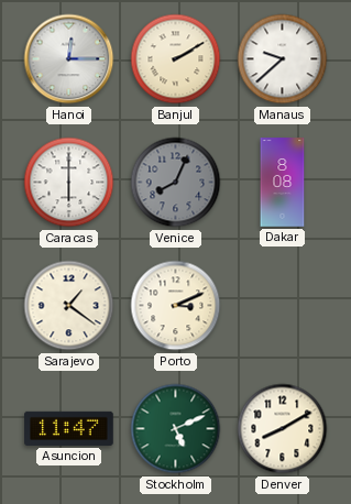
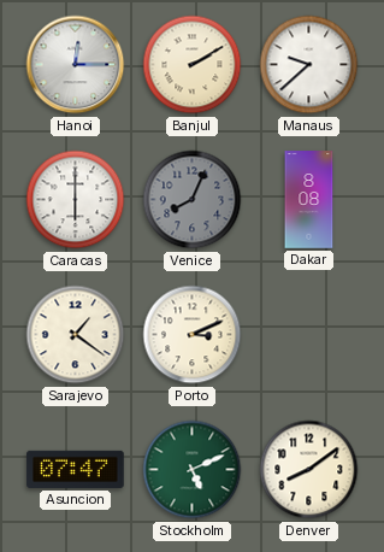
Asuncion: 11:47 -> 07:47 (76, 469)
Denver: 8:10 -> 8:09 (309, 470)
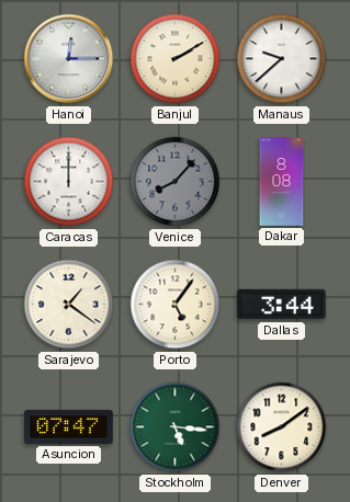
Caracas: 6:00 -> 12:00 (69, 182)
Venice: 8:04 -> 8:07 (176, 182)
Porto: 3:11 -> 5:06 (176, 305)
Dallas: none -> 3:44 (282, 305)
Stockholm: 5:11 -> 5:16 (176, 427)
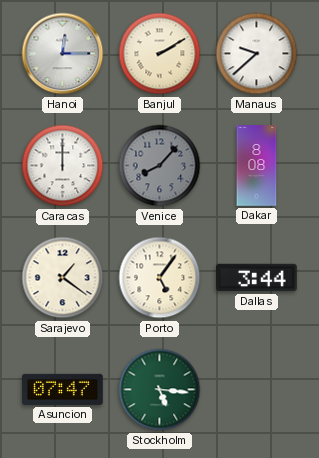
Denver: 8:09 -> none (282, 427)
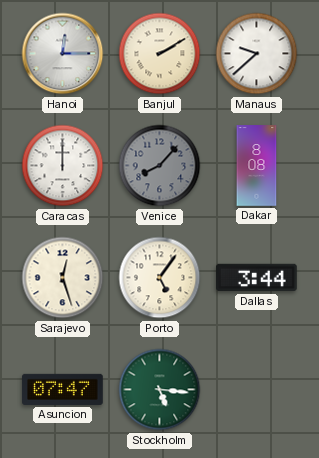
Sarajevo: 1:21 -> 12:27 (63, 278)
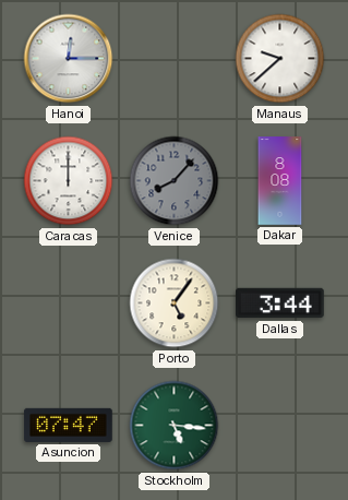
Banjul: 2:10 -> none (160, 54)
Sarajevo: 12:27 -> none (63, 278)
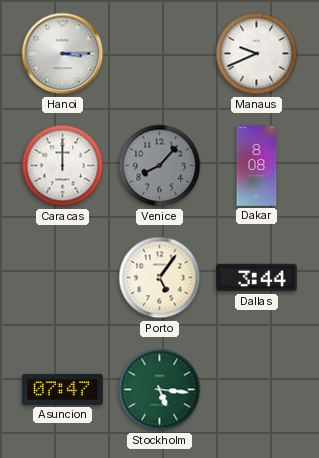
Hanoi: 12:15 -> 3:15 (63, 54)
Manaus: 9:38 -> 9:41 (257, 54)
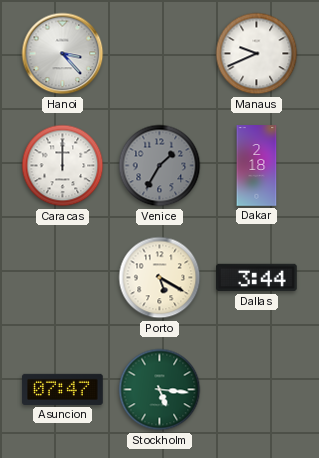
Hanoi: 3:15 -> 3:23 (63, 54)
Venice: 8:07 -> 1:35 (160, 166)
Dakar: 8:08 -> 2:18 (257, 166)
Porto: 5:06 -> 5:20 (160, 278)
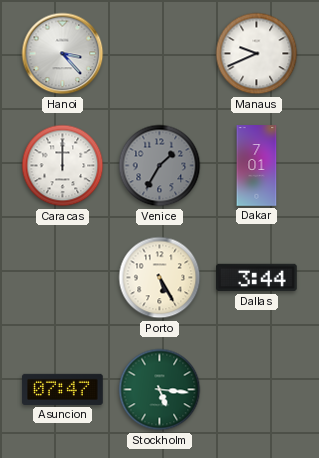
Dakar: 2:18 -> 7:01 (257, 166)
Porto: 5:20 -> 5:25 (160, 278)
